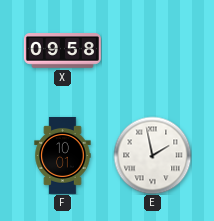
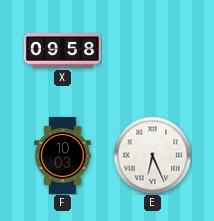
F: 10:01 -> 10:03 (63, 155)
E: 1:58 -> 6:26 (152, 155)
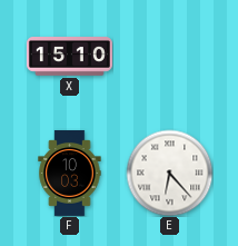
X: 09:58 -> 15:10 (69, 57)
E: 6:26 -> 6:23 (169, 173)
